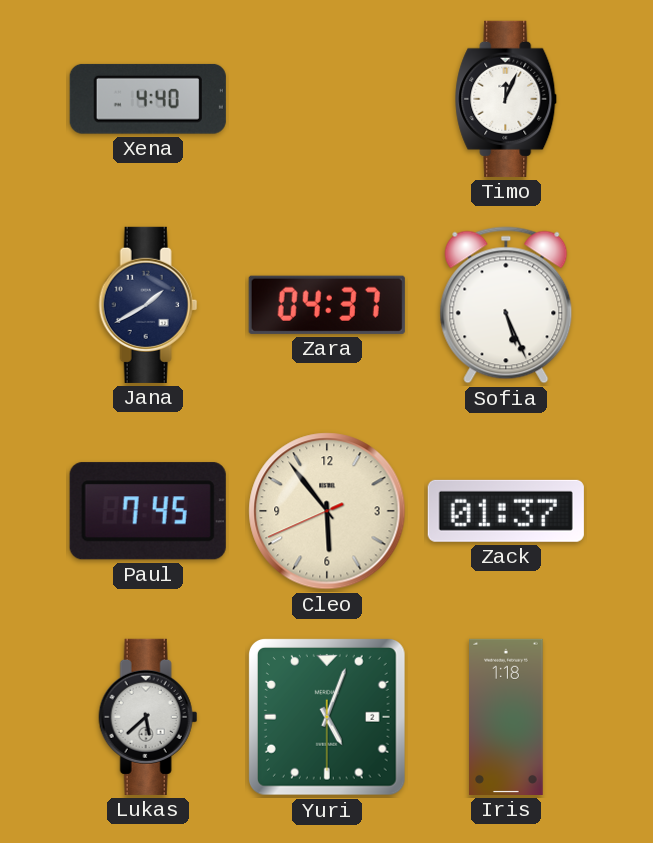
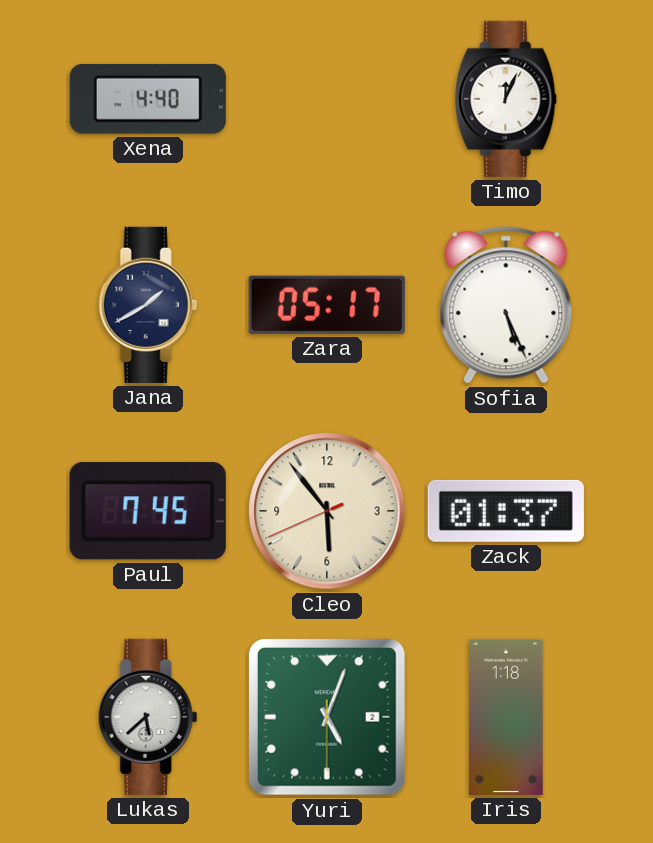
Zara: 04:37 -> 05:17 (327, 305)
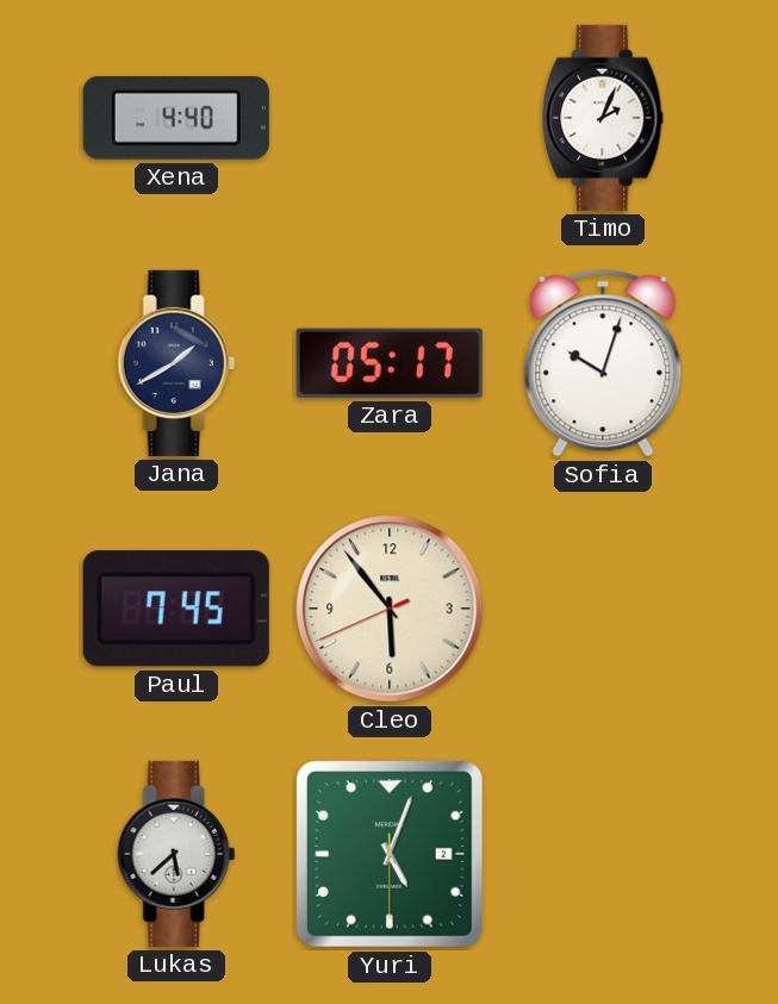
Timo: 12:04 -> 2:04 (604, 118)
Sofia: 5:26 -> 10:03 (603, 363)
Zack: 01:37 -> none (506, 511)
Iris: 1:18 -> none (506, 717)
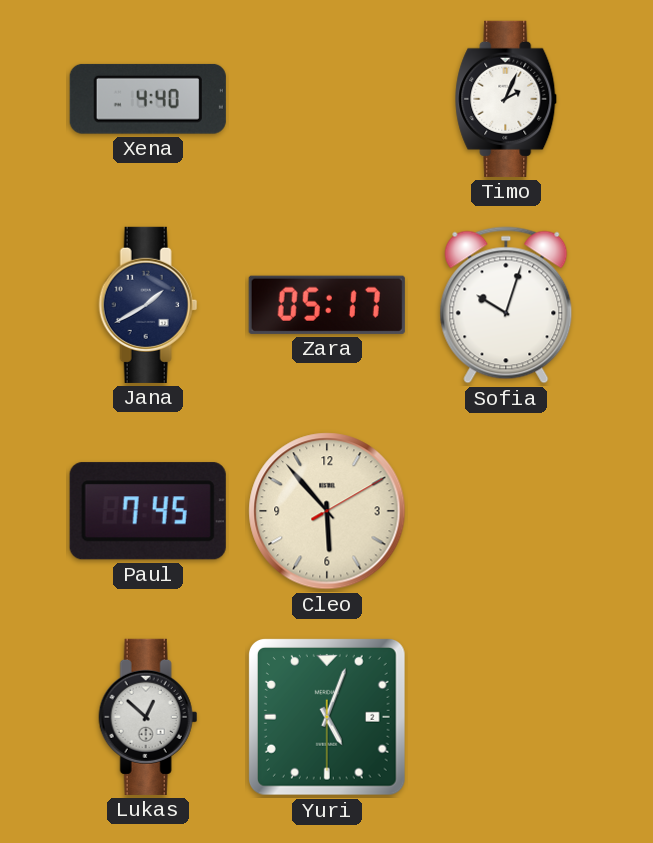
Cleo: 5:53:41 -> 5:53:10 (327, 511)
Lukas: 5:38 -> 12:52 (148, 717)
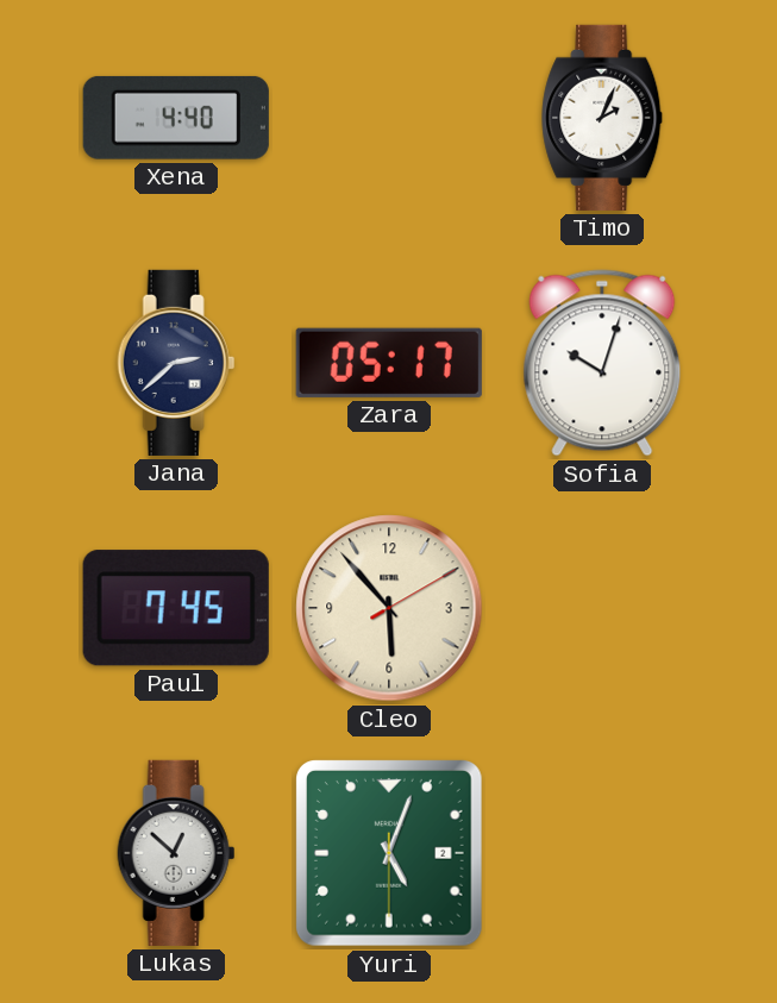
Jana: 1:40 -> 2:38 (176, 363)
